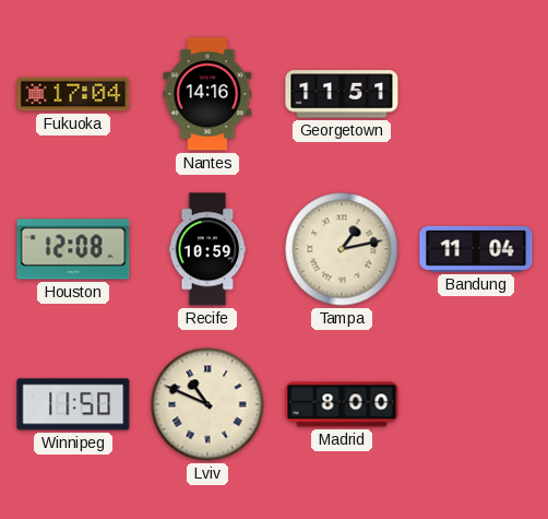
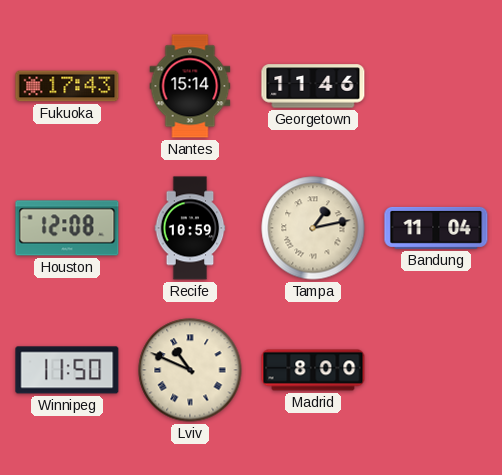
Fukuoka: 17:04 -> 17:43 (67, 86)
Nantes: 14:16 -> 15:14 (190, 86)
Georgetown: 11:51 -> 11:46 (313, 86)
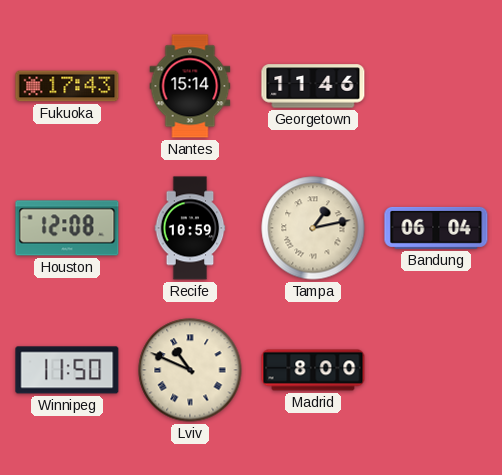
Bandung: 11:04 -> 06:04 (436, 228)
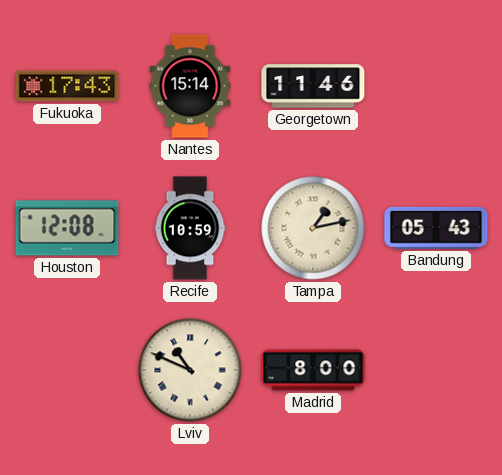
Bandung: 06:04 -> 05:43 (436, 228)
Winnipeg: 11:50 -> none (67, 370)
